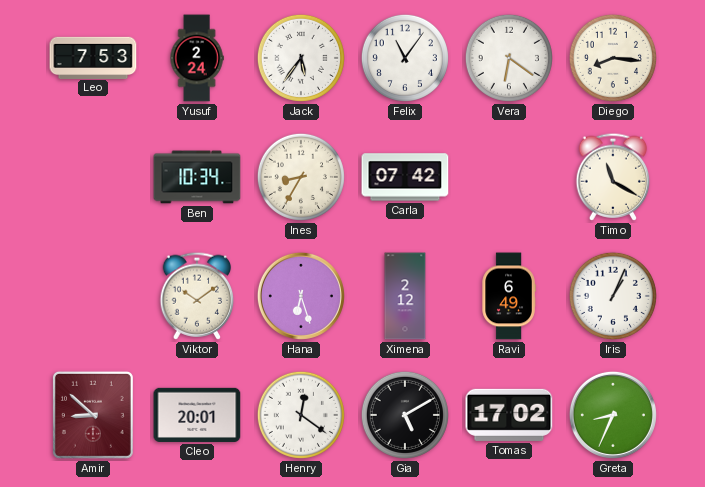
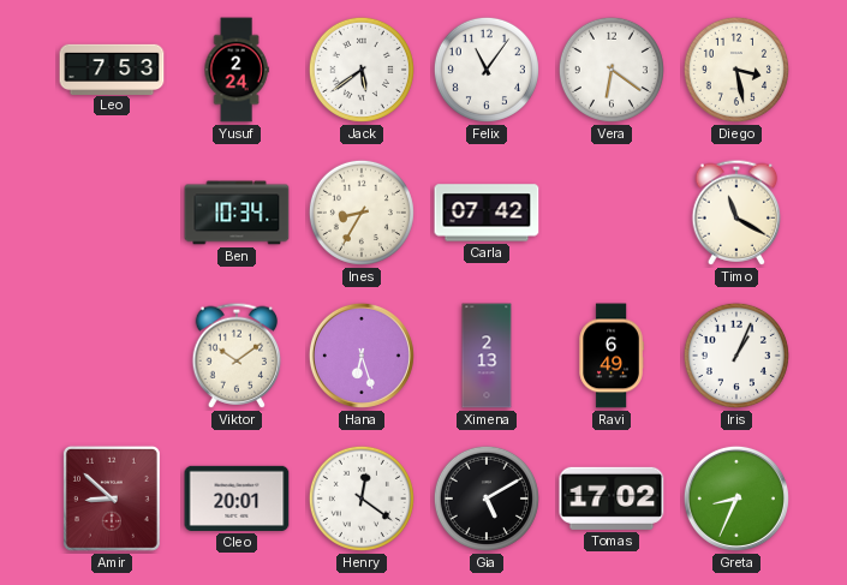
Jack: 5:36 -> 5:39 (362, 70)
Diego: 8:16 -> 3:28 (736, 70)
Ximena: 2:12 -> 2:13 (487, 356)
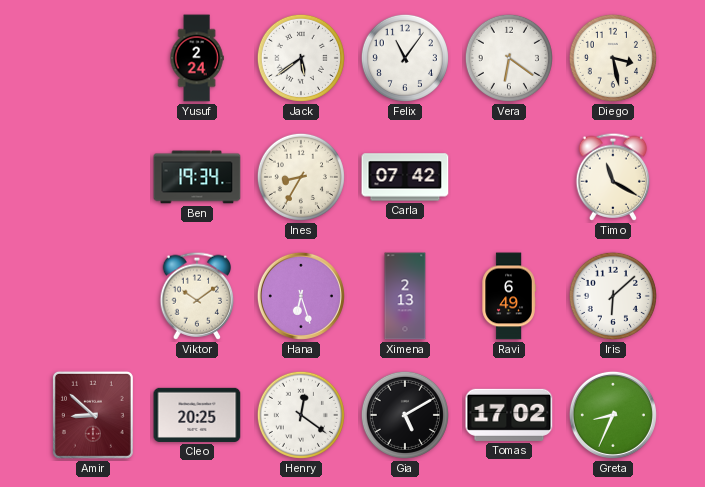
Leo: 7:53 -> none (112, 68)
Ben: 10:34 -> 19:34 (197, 177)
Iris: 1:04 -> 6:08 (613, 296)
Cleo: 20:01 -> 20:25 (197, 415)
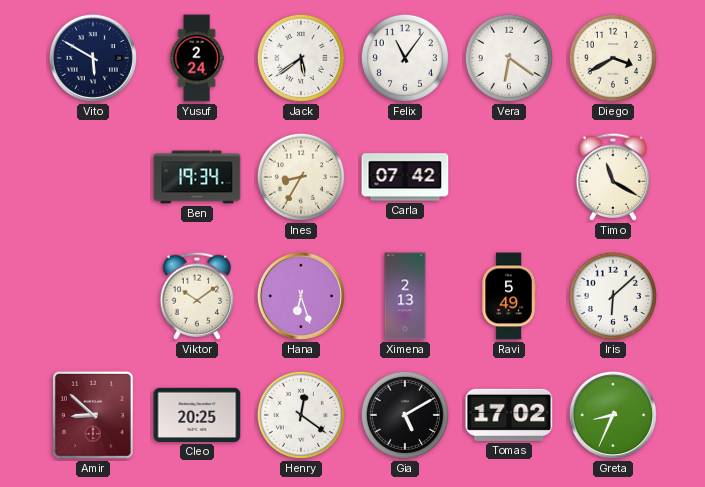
Vito: none -> 5:50 (93, 58)
Diego: 3:28 -> 3:40 (613, 58)
Ravi: 6:49 -> 5:49 (509, 296)
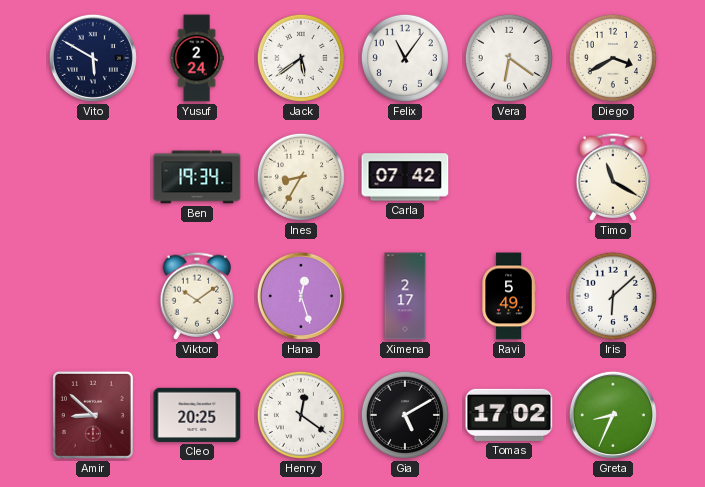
Hana: 6:27 -> 12:27 (301, 296)
Ximena: 2:13 -> 2:17 (405, 296)
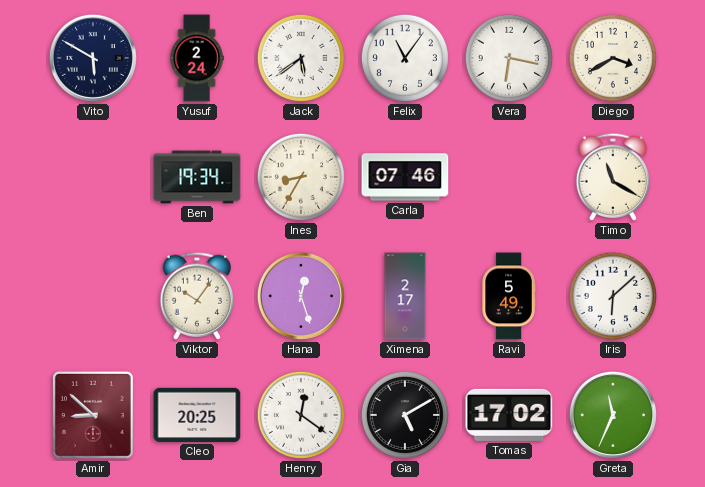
Vera: 6:21 -> 6:17 (509, 58)
Carla: 07:42 -> 07:46 (405, 177)
Viktor: 10:09 -> 10:06 (197, 296)
Greta: 8:34 -> 11:34 (613, 415)
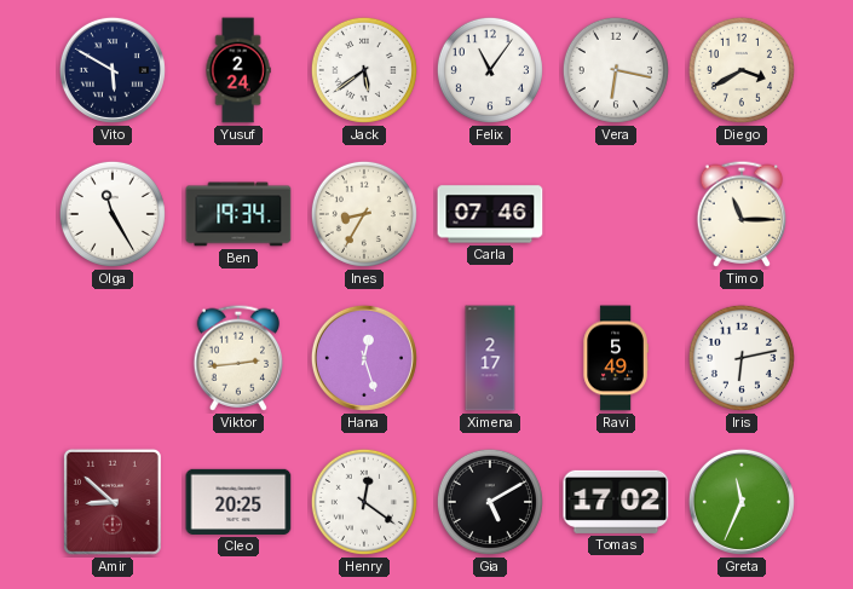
Olga: none -> 11:25 (113, 214)
Timo: 11:20 -> 11:15 (742, 214)
Viktor: 10:06 -> 2:44 (238, 358)
Iris: 6:08 -> 6:13 (742, 358)
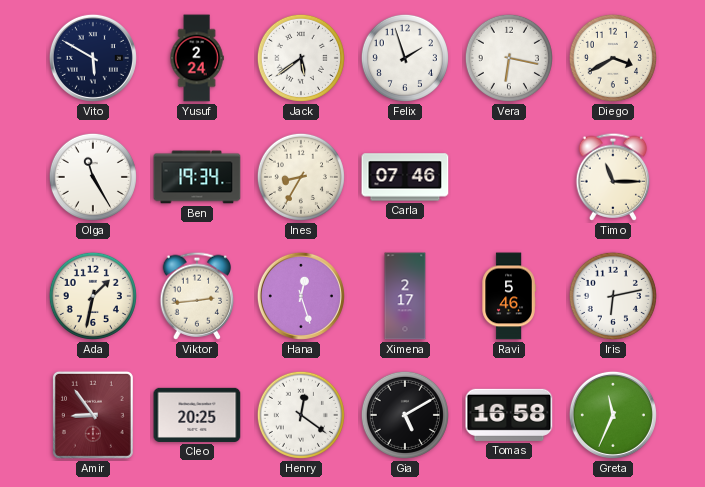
Felix: 11:06 -> 1:57 (405, 58)
Ada: none -> 1:32 (93, 296)
Ravi: 5:49 -> 5:46 (509, 296)
Amir: 8:52 -> 8:54 (93, 415)
Tomas: 17:02 -> 16:58 (509, 415)
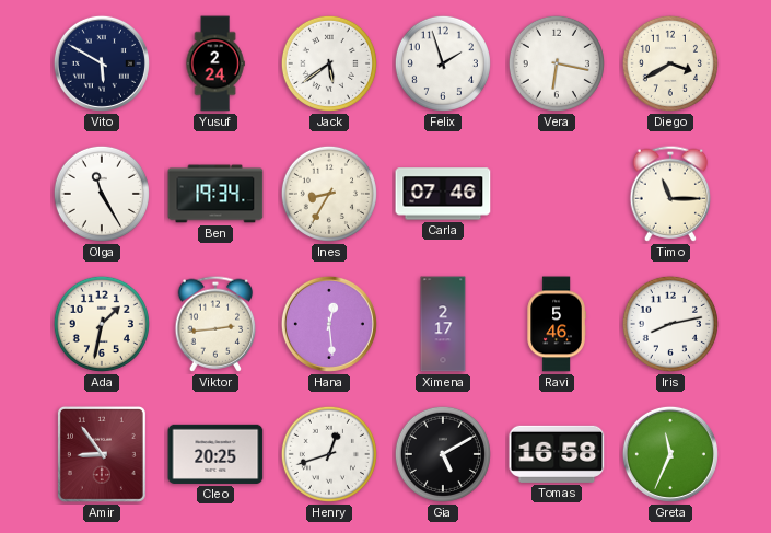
Hana: 12:27 -> 12:29 (329, 324)
Iris: 6:13 -> 8:13 (670, 324)
Henry: 12:21 -> 12:42 (329, 454)
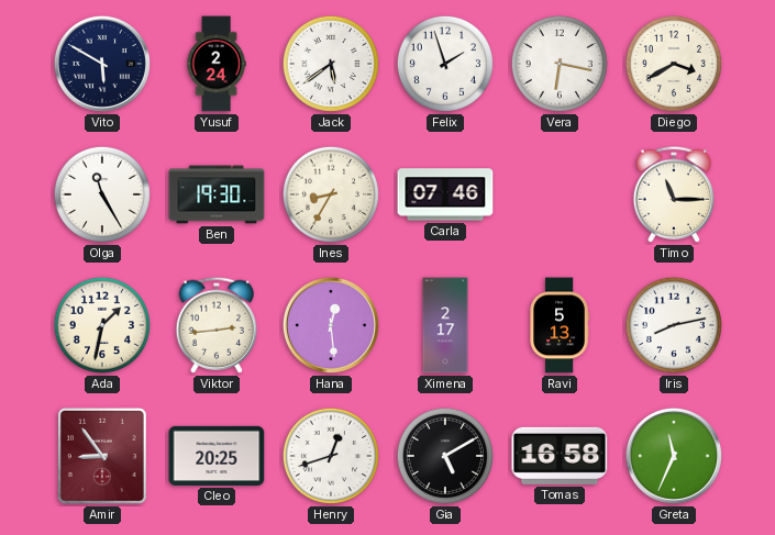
Ben: 19:34 -> 19:30 (217, 194)
Ravi: 5:46 -> 5:13 (560, 325)
